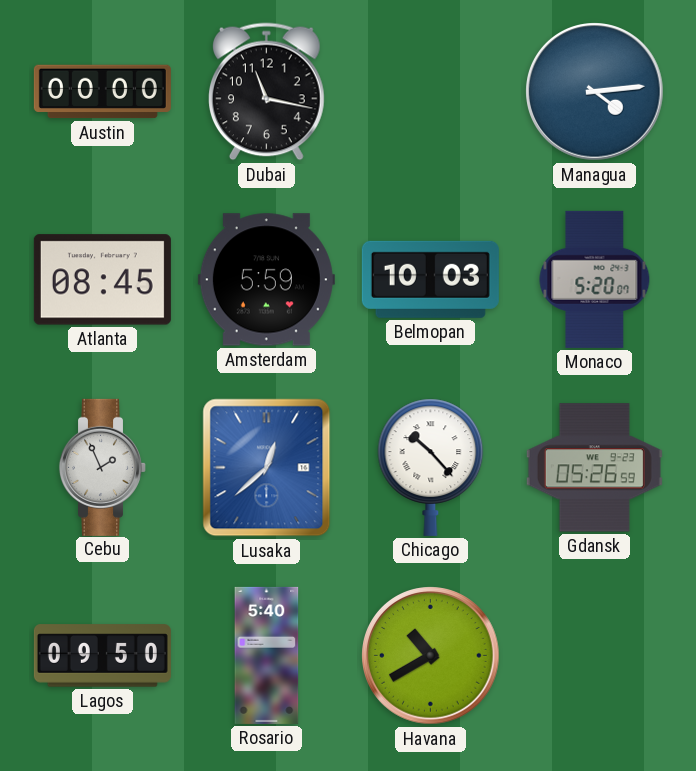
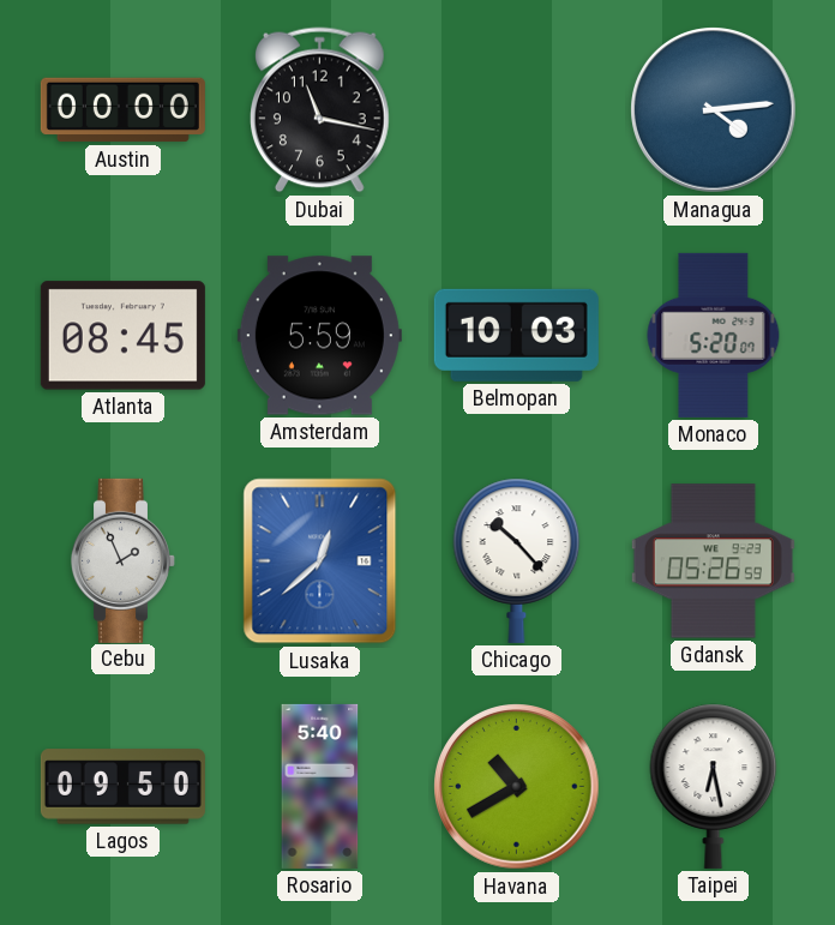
Taipei: none -> 6:28 (714, 786)
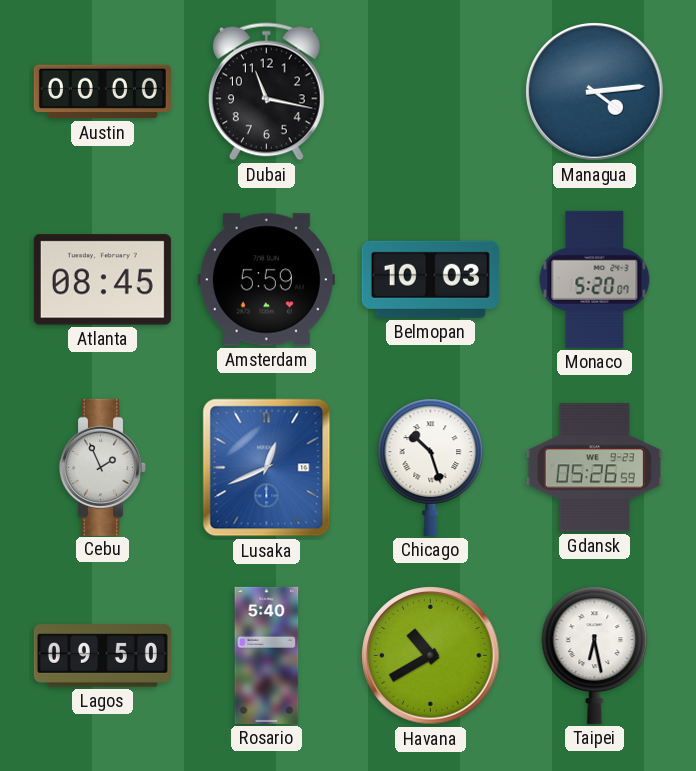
Lusaka: 12:38 -> 12:41 (267, 468)
Chicago: 10:23 -> 10:27 (431, 467)
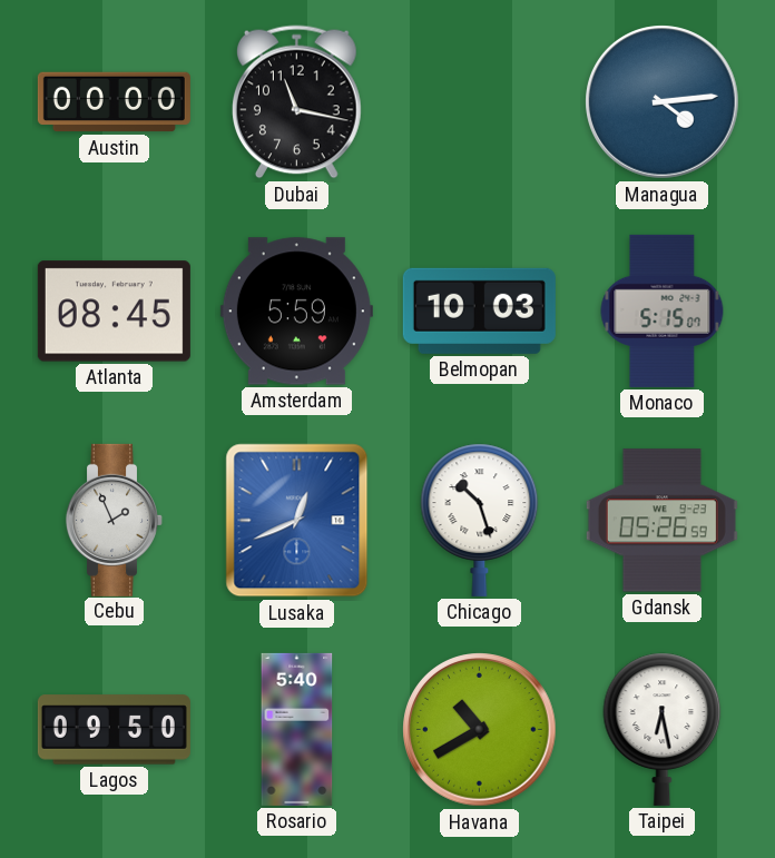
Monaco: 5:20 -> 5:15 (663, 310)
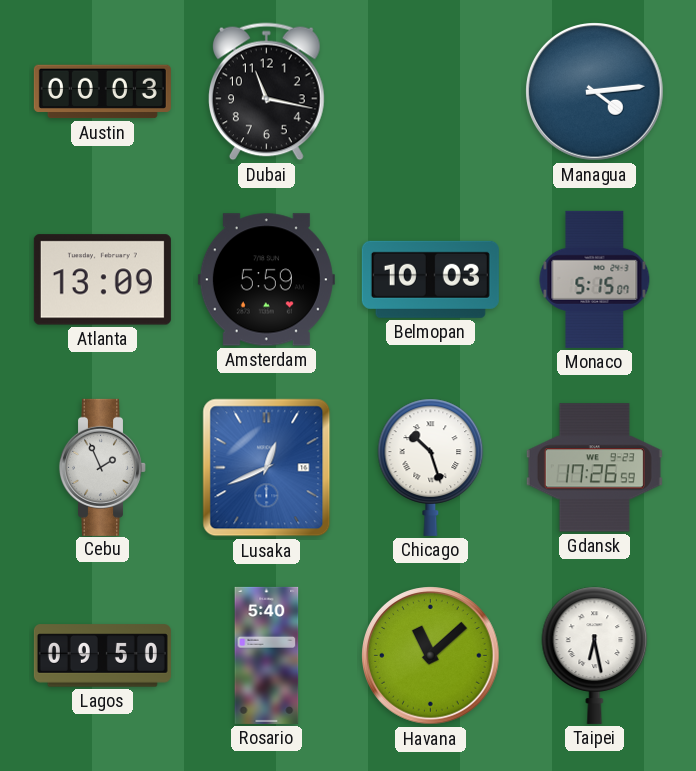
Austin: 00:00 -> 00:03 (102, 92)
Atlanta: 08:45 -> 13:09 (102, 280)
Gdansk: 05:26 -> 17:26 (594, 468)
Havana: 10:40 -> 11:08 (431, 656)
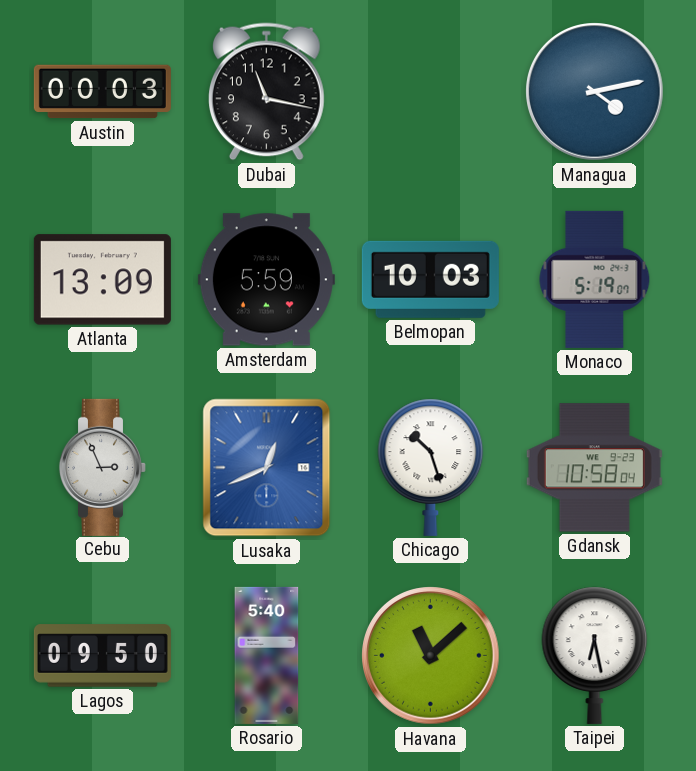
Managua: 4:14 -> 4:13 (595, 92)
Monaco: 5:15 -> 5:19 (595, 279)
Cebu: 1:56 -> 2:56 (102, 467)
Gdansk: 17:26 -> 10:58 (594, 468)
